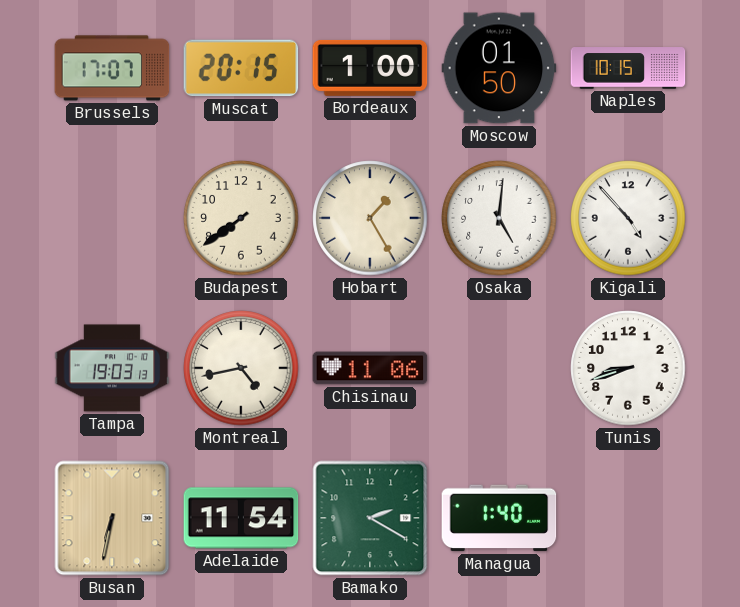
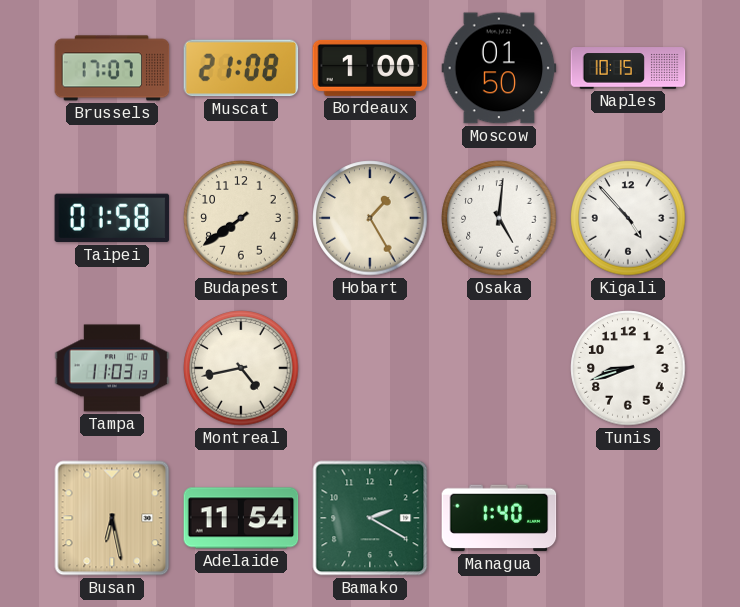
Muscat: 20:15 -> 21:08 (241, 68)
Taipei: none -> 01:58 (112, 218)
Tampa: 19:03 -> 11:03 (112, 368)
Chisinau: 11:06 -> none (370, 368)
Busan: 6:32 -> 6:28 (112, 518)
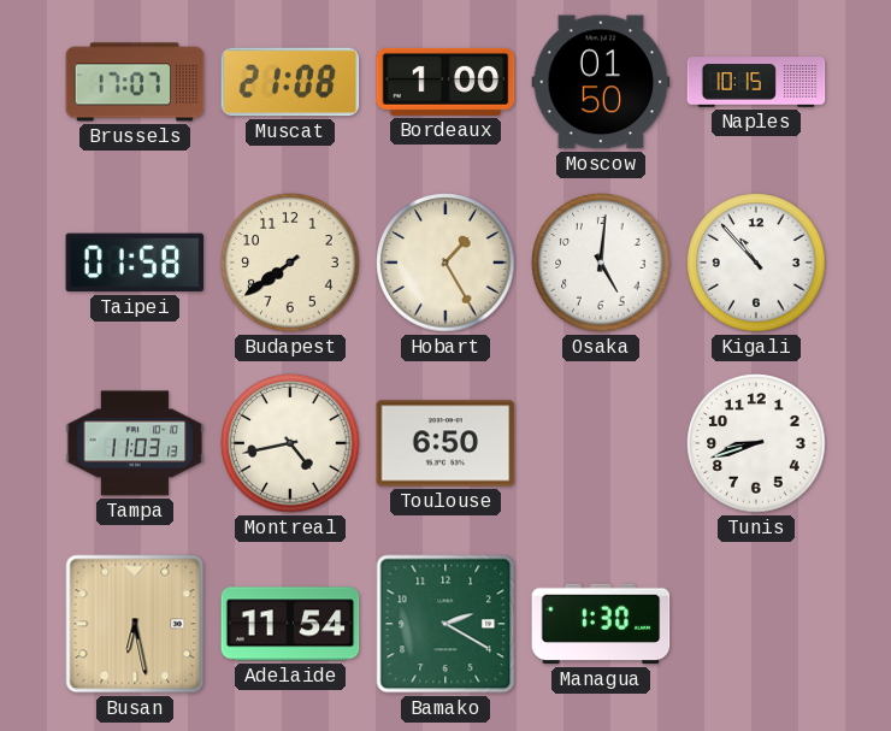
Kigali: 4:53 -> 10:53 (756, 263)
Toulouse: none -> 6:50 (445, 443)
Managua: 1:40 -> 1:30 (601, 624)
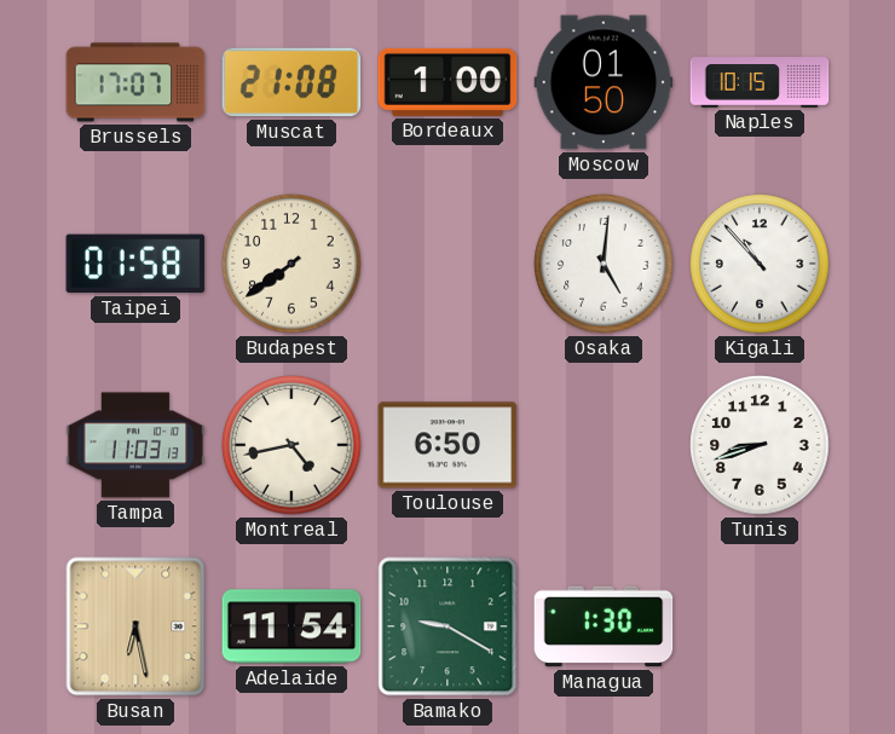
Hobart: 1:25 -> none (445, 263)
Bamako: 2:20 -> 9:20 (447, 626)
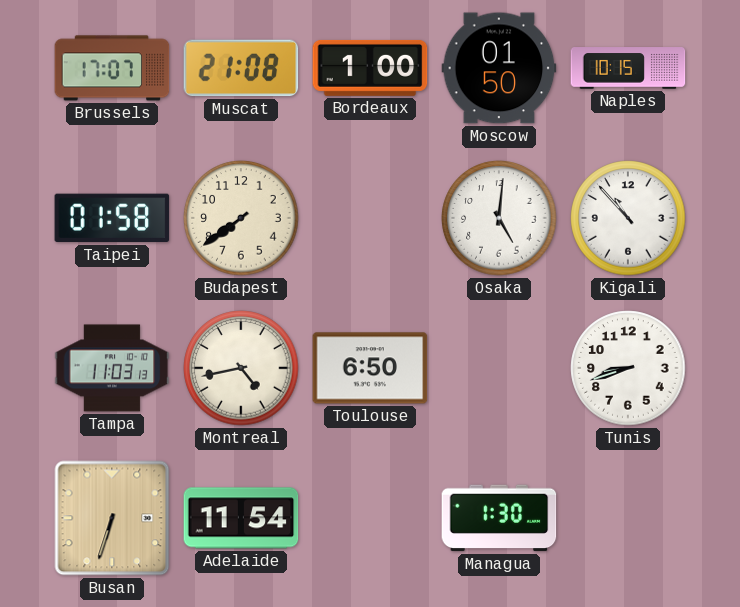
Busan: 6:28 -> 6:33 (112, 518)
Bamako: 9:20 -> none (447, 626)
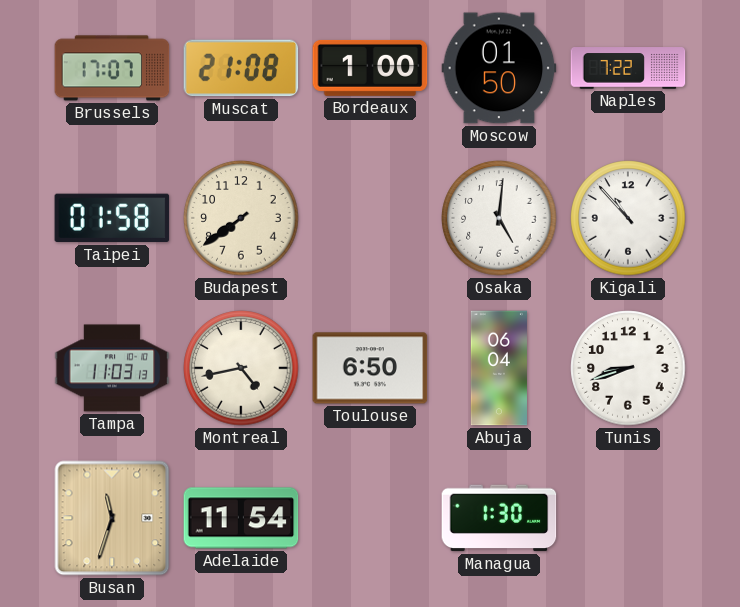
Naples: 10:15 -> 7:22 (628, 68)
Abuja: none -> 06:04 (499, 368)
Busan: 6:33 -> 11:33 (112, 518)
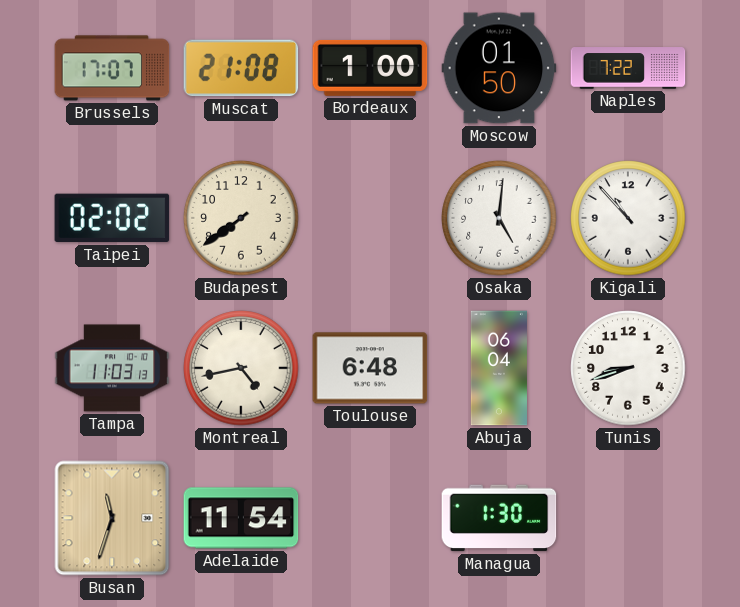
Taipei: 01:58 -> 02:02 (112, 218)
Toulouse: 6:50 -> 6:48 (370, 368)
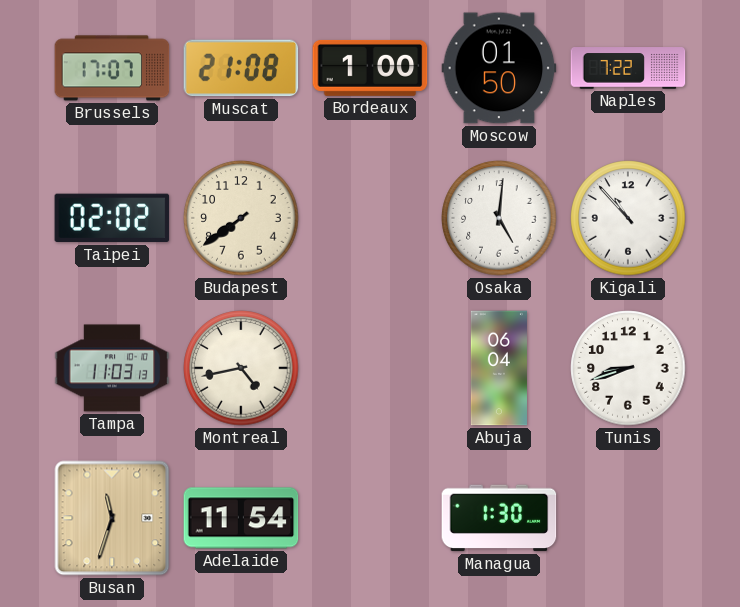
Toulouse: 6:48 -> none (370, 368)
